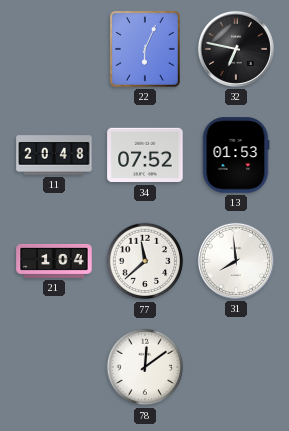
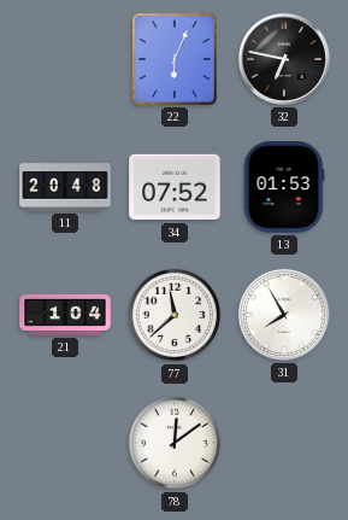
31: 7:59 -> 7:55 (284, 315)
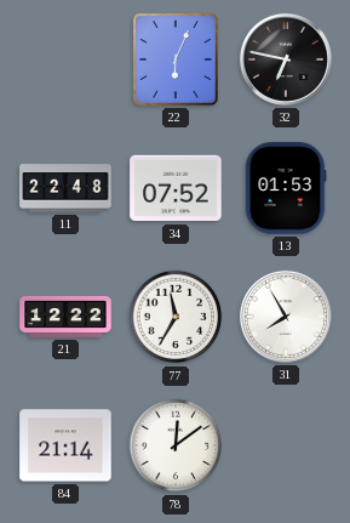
11: 20:48 -> 22:48 (65, 188)
21: 1:04 -> 12:22 (65, 317)
77: 11:38 -> 11:35 (176, 317)
84: none -> 21:14 (65, 445)
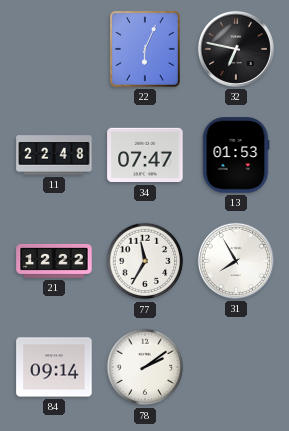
34: 07:52 -> 07:47 (145, 155)
84: 21:14 -> 09:14 (54, 367)
78: 12:09 -> 2:09 (145, 367)
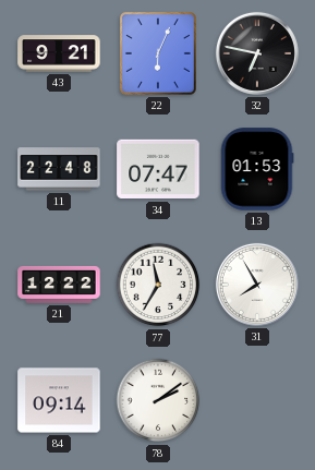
43: none -> 9:21 (59, 53)
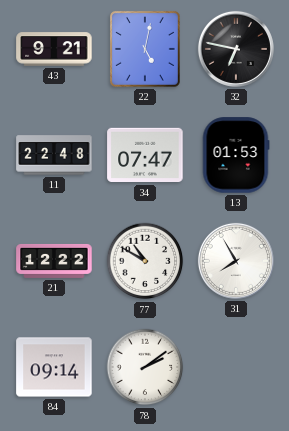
22: 6:04 -> 5:02 (145, 49)
77: 11:35 -> 10:50 (145, 261)
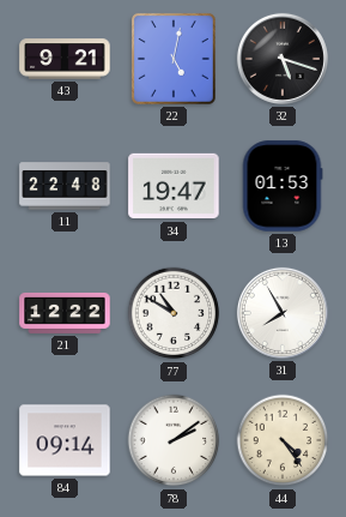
32: 6:47 -> 5:18 (283, 59)
34: 07:47 -> 19:47 (174, 186)
44: none -> 4:24 (283, 440)
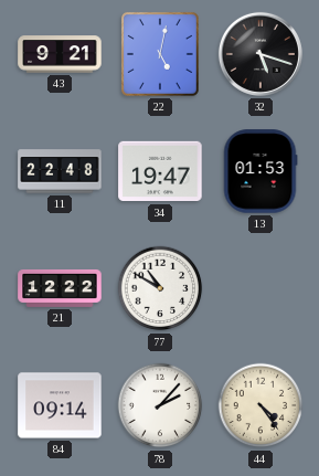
31: 7:55 -> none (283, 313)
78: 2:09 -> 2:07 (160, 405)
